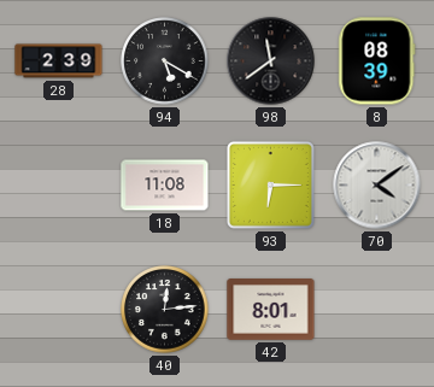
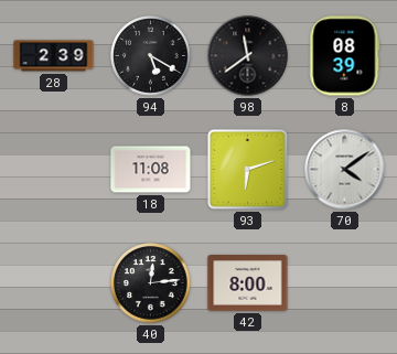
93: 6:15 -> 6:12 (247, 169)
42: 8:01 -> 8:00 (248, 283)
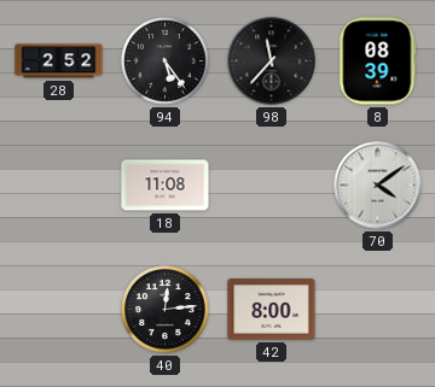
28: 2:39 -> 2:52 (59, 61)
94: 5:20 -> 5:24 (166, 61)
98: 11:39 -> 11:37 (272, 61)
93: 6:12 -> none (247, 169)
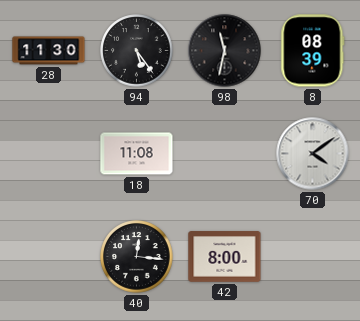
28: 2:52 -> 11:30 (49, 51)
98: 11:37 -> 11:32 (225, 51)
40: 12:14 -> 12:16 (137, 257)
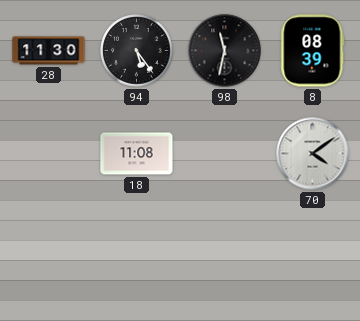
40: 12:16 -> none (137, 257)
42: 8:00 -> none (225, 257)
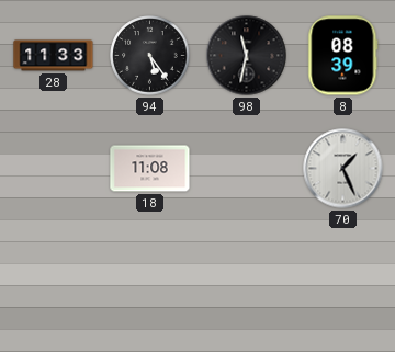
28: 11:30 -> 11:33 (54, 56)
70: 4:09 -> 1:26 (343, 169)
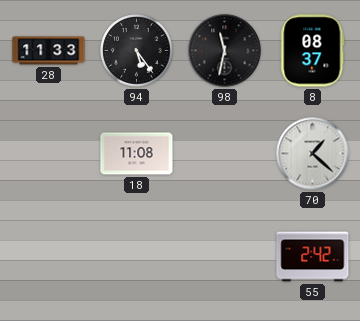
8: 08:39 -> 08:37 (313, 51)
70: 1:26 -> 1:22 (313, 154)
55: none -> 2:42 (313, 257)
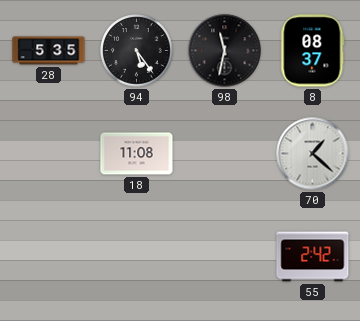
28: 11:33 -> 5:35 (49, 51)
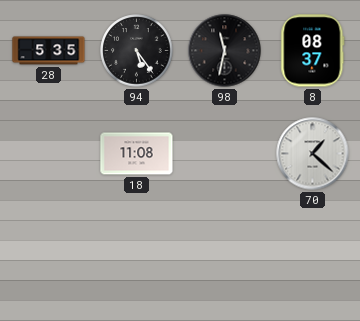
55: 2:42 -> none (313, 257)
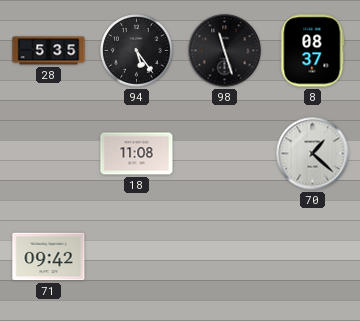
98: 11:32 -> 11:27 (225, 51)
71: none -> 09:42 (49, 257)
